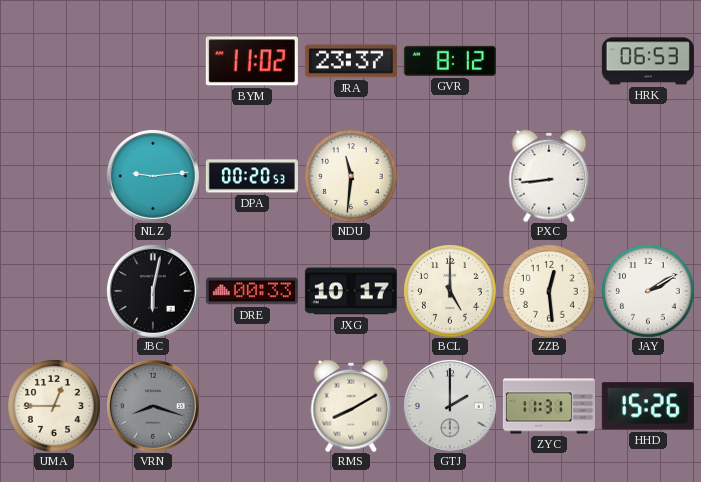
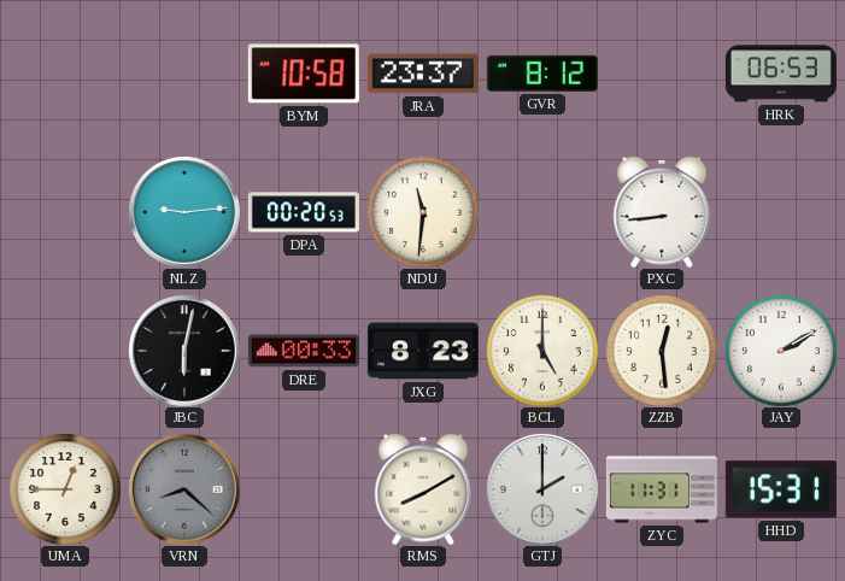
BYM: 11:02 -> 10:58 (304, 74)
JXG: 10:17 -> 8:23 (423, 351)
VRN: 8:18 -> 8:22 (184, 489)
HHD: 15:26 -> 15:31 (781, 489)
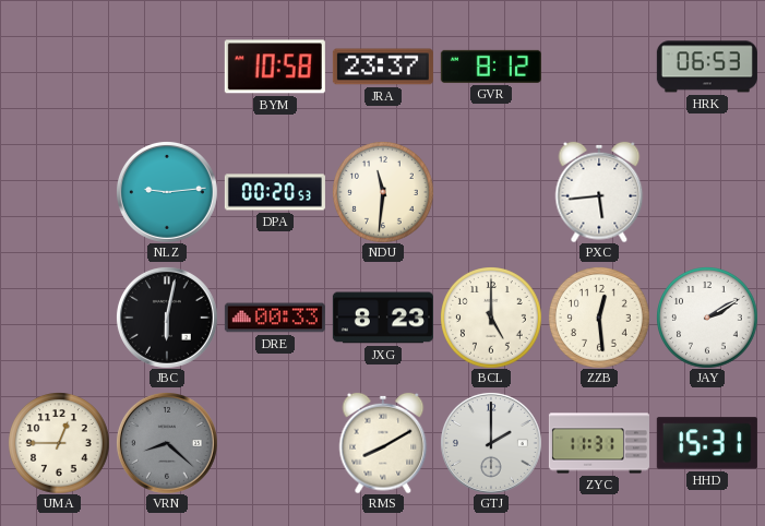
PXC: 8:44 -> 5:44 (599, 192)
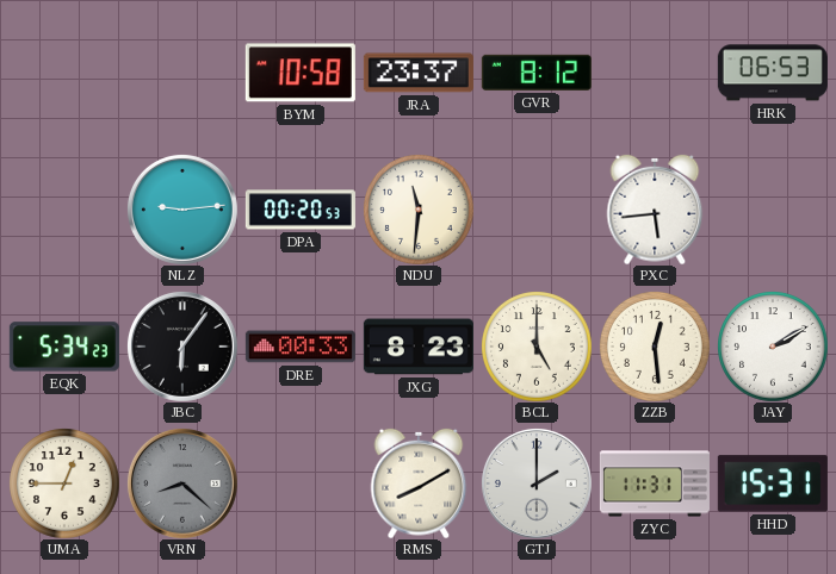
EQK: none -> 5:34 (64, 347)
JBC: 6:02 -> 6:06 (182, 347)
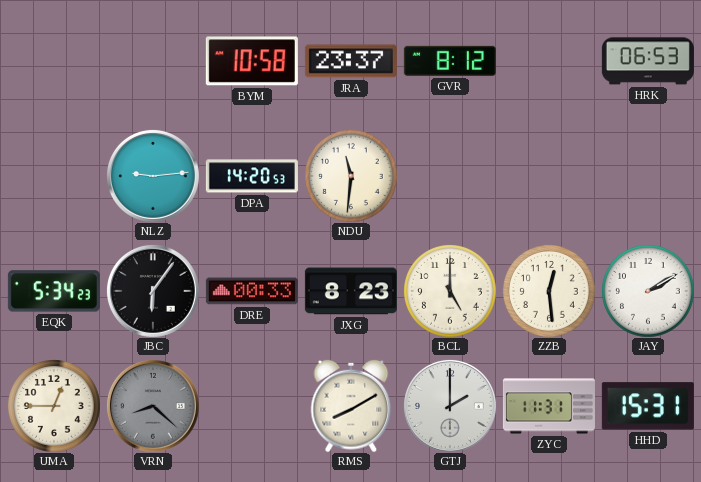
DPA: 00:20 -> 14:20 (252, 176)
PXC: 5:44 -> none (655, 210)
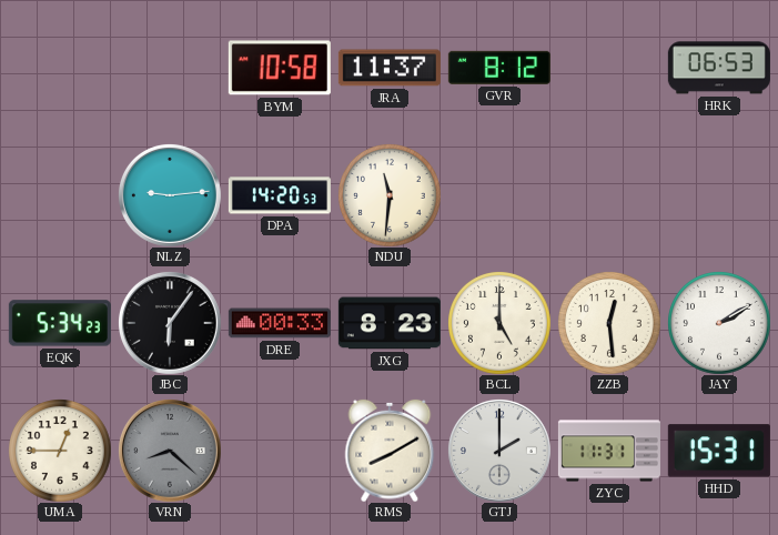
JRA: 23:37 -> 11:37 (390, 68)
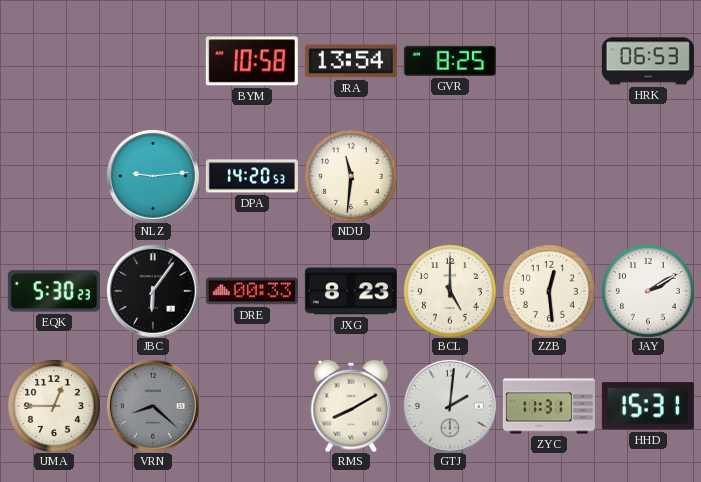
JRA: 11:37 -> 13:54 (351, 61)
GVR: 8:12 -> 8:25 (450, 61)
EQK: 5:34 -> 5:30 (54, 291)
GTJ: 2:00 -> 2:01 (450, 406)
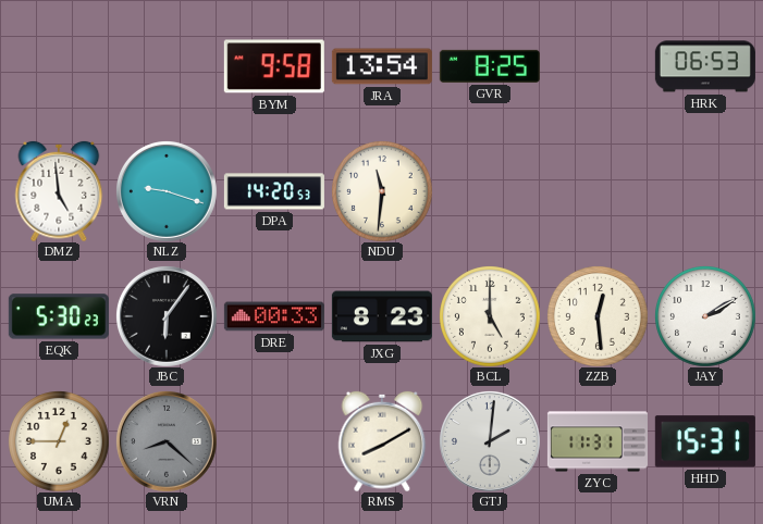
BYM: 10:58 -> 9:58 (274, 66)
DMZ: none -> 4:59 (59, 191)
NLZ: 9:14 -> 9:18 (167, 191)
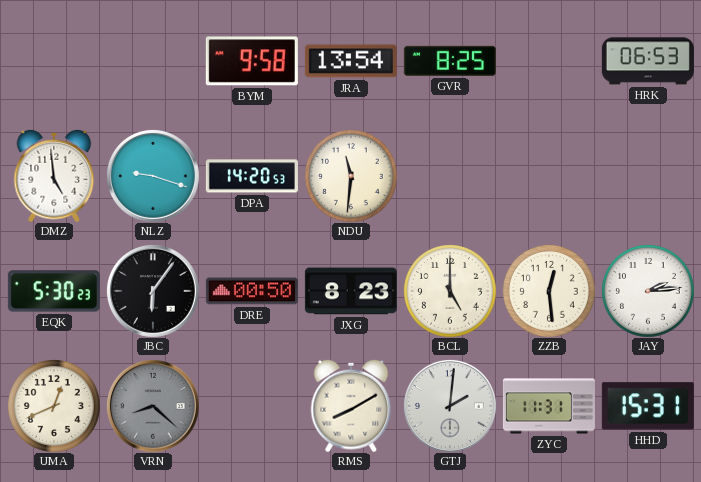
DRE: 00:33 -> 00:50 (252, 291)
JAY: 2:10 -> 2:14 (648, 291)
UMA: 12:45 -> 12:41 (54, 406)
